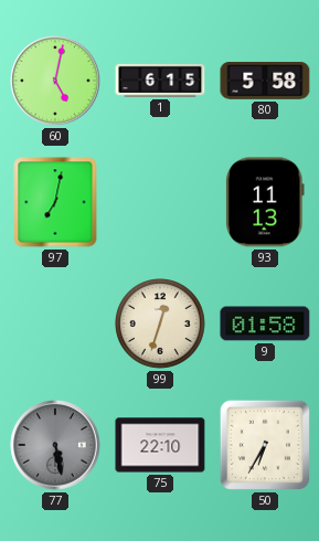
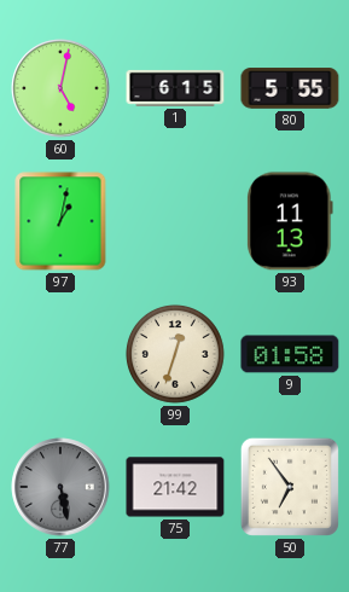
80: 5:58 -> 5:55 (290, 88)
97: 7:02 -> 1:02 (60, 221)
75: 22:10 -> 21:42 (175, 487)
50: 6:35 -> 6:54 (290, 487)
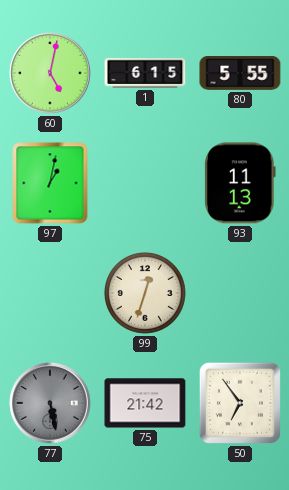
9: 01:58 -> none (290, 354)
